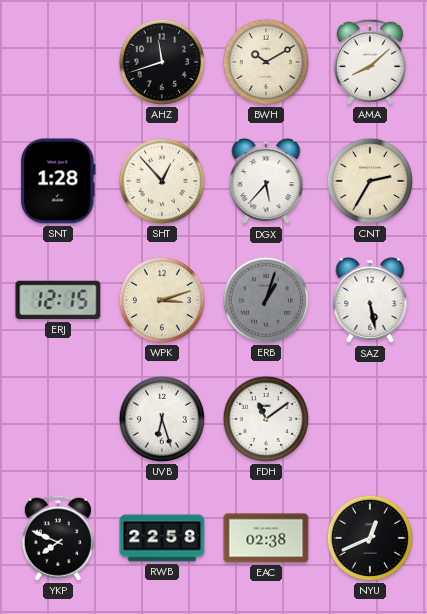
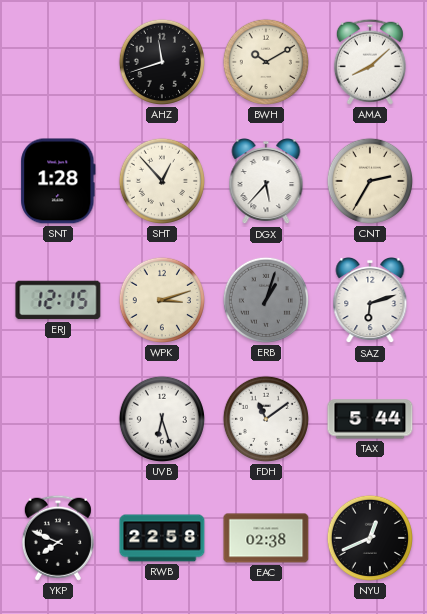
SAZ: 5:28 -> 6:12 (370, 301)
TAX: none -> 5:44 (370, 419)
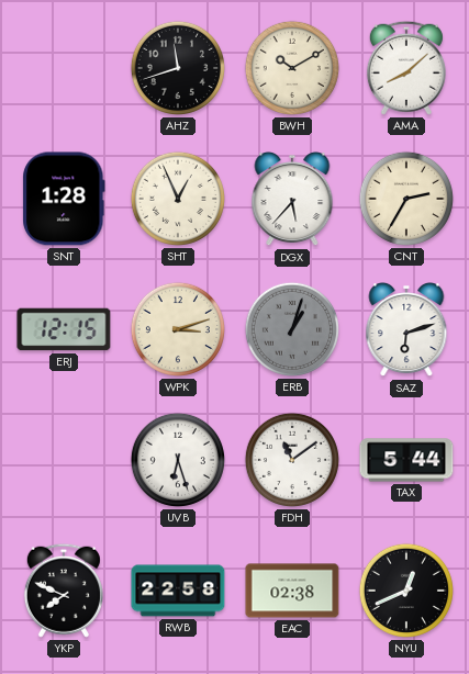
SHT: 12:53 -> 12:56 (178, 199)
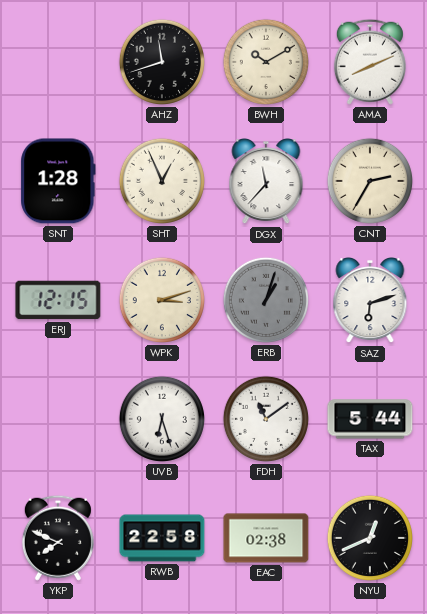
AMA: 8:08 -> 8:11 (370, 62)
DGX: 5:37 -> 11:37 (266, 182)
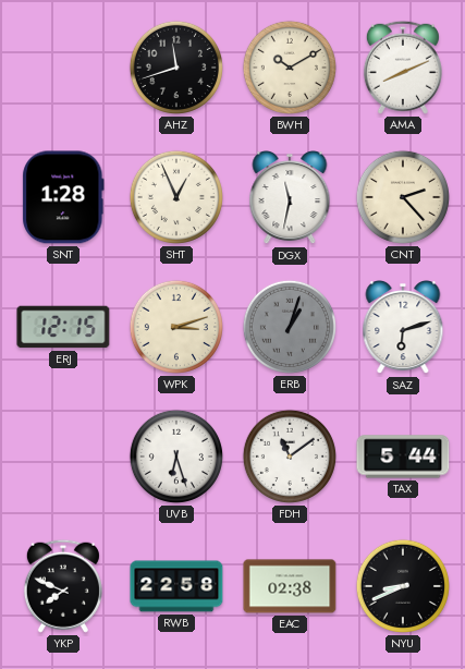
DGX: 11:37 -> 11:32 (290, 198)
CNT: 2:35 -> 2:23 (403, 197)
NYU: 12:41 -> 8:41 (403, 586)
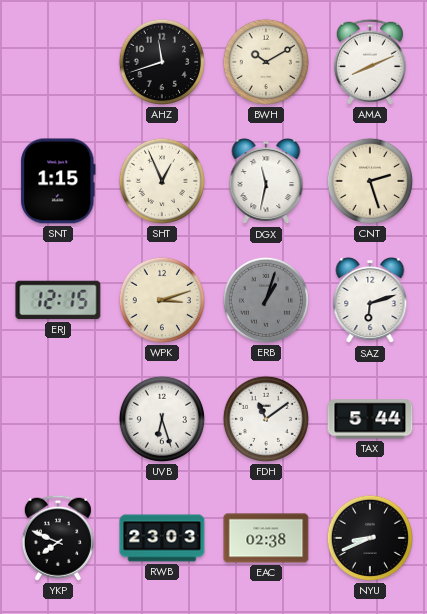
SNT: 1:28 -> 1:15 (58, 181)
CNT: 2:23 -> 2:27 (370, 181)
RWB: 22:58 -> 23:03 (162, 538)
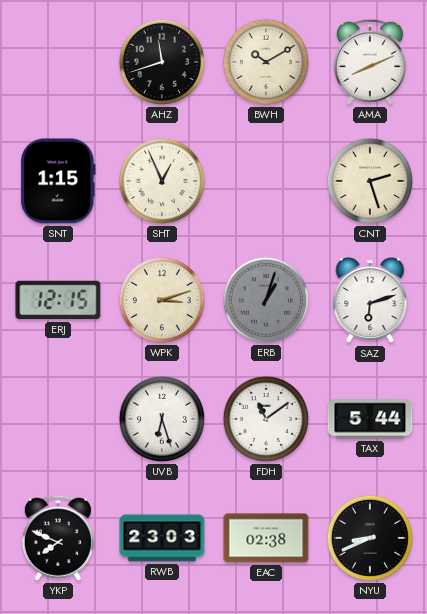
DGX: 11:32 -> none (266, 182)
